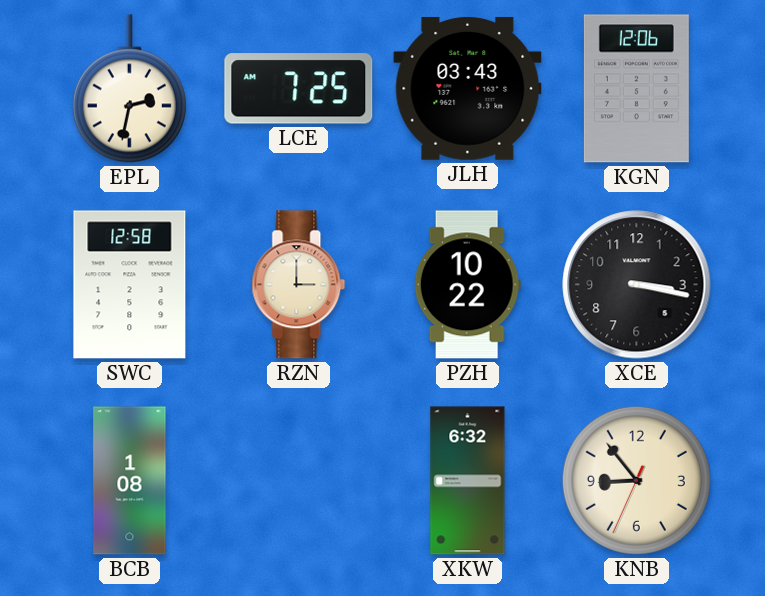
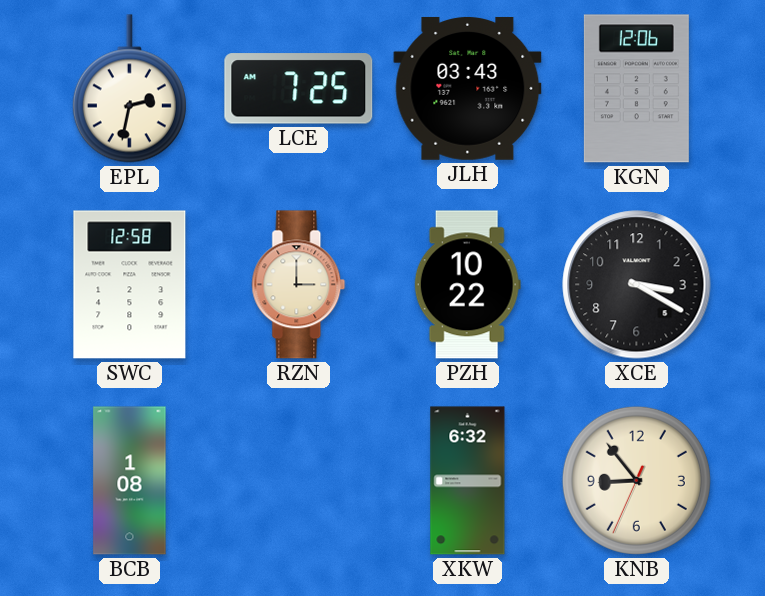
XCE: 3:17 -> 3:20 (637, 285)
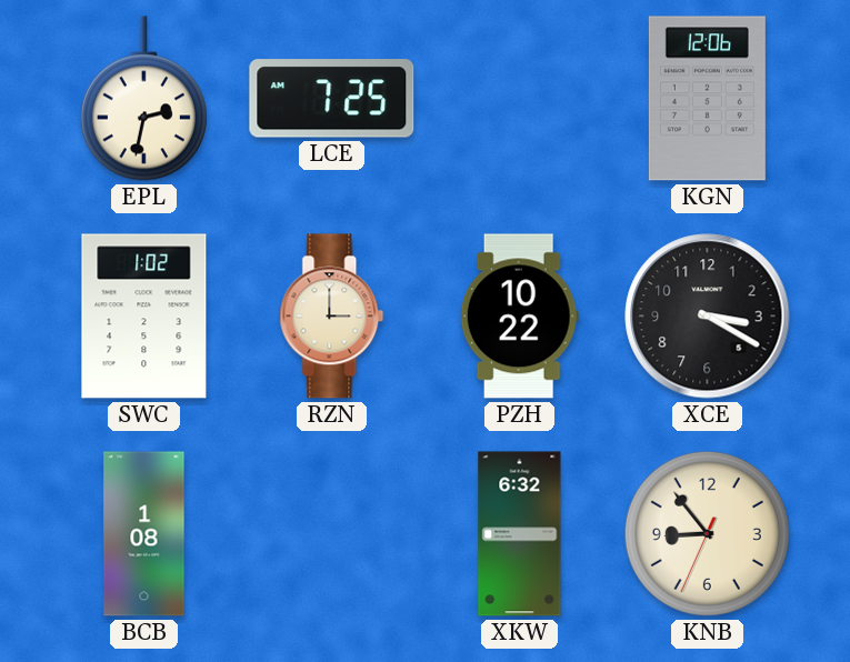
JLH: 03:43 -> none (468, 88)
SWC: 12:58 -> 1:02 (144, 317)
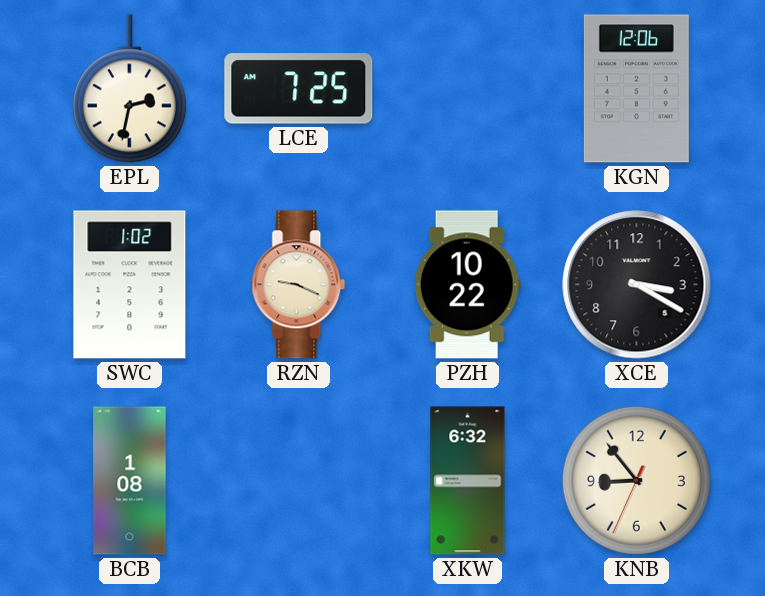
RZN: 3:00 -> 9:19 (299, 285)
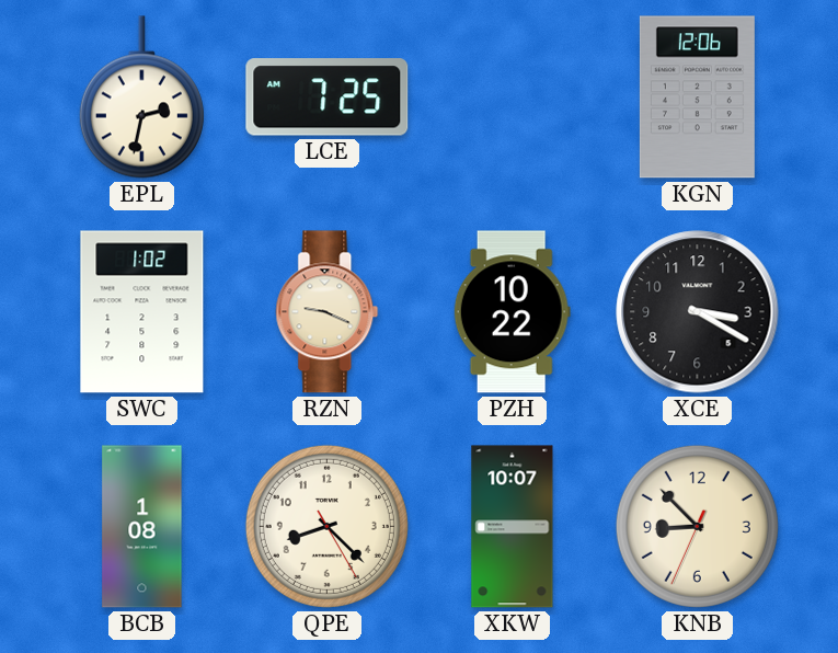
QPE: none -> 8:22 (326, 526)
XKW: 6:32 -> 10:07 (513, 527)
KNB: 8:53 -> 8:52 (697, 526)
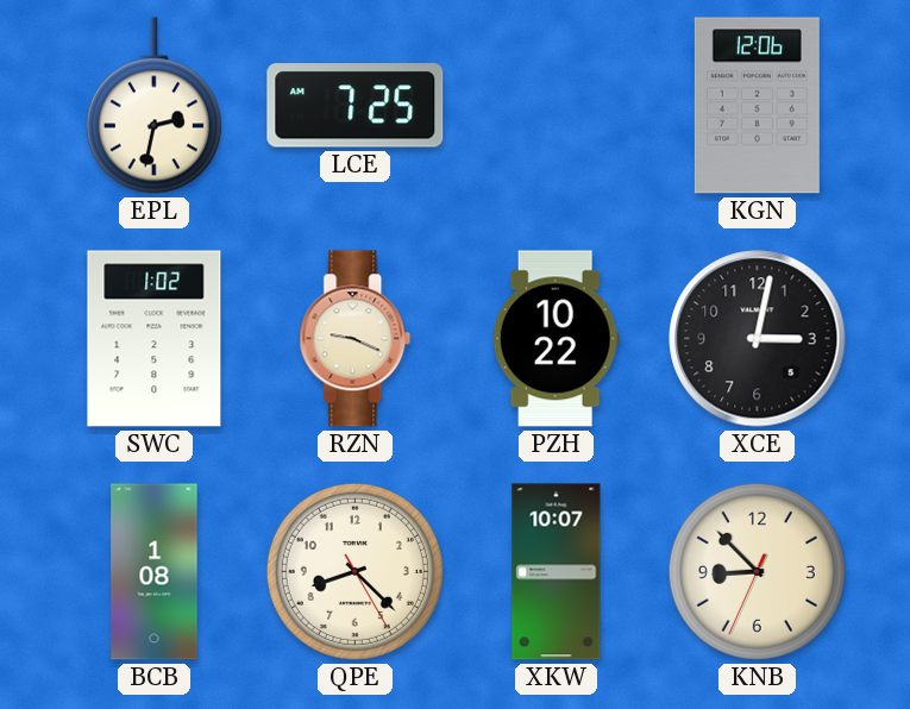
XCE: 3:20 -> 3:02 (758, 339)
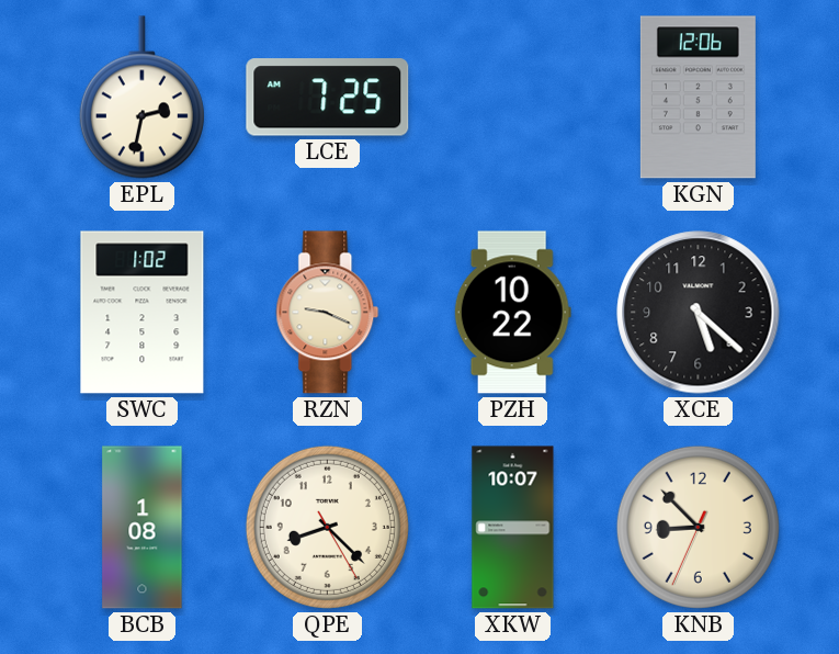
XCE: 3:02 -> 5:22 (699, 313)
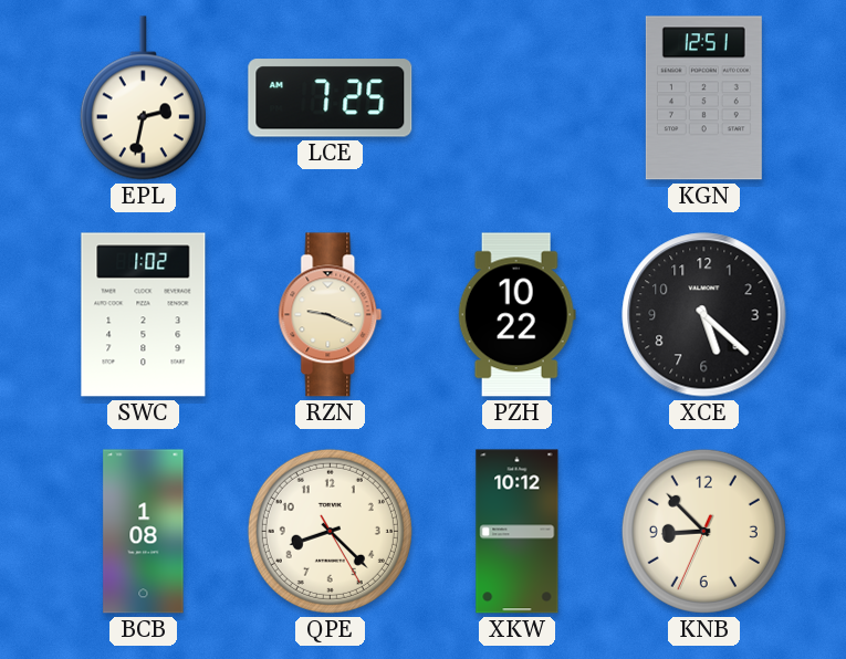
KGN: 12:06 -> 12:51 (703, 98)
XKW: 10:07 -> 10:12 (518, 532)
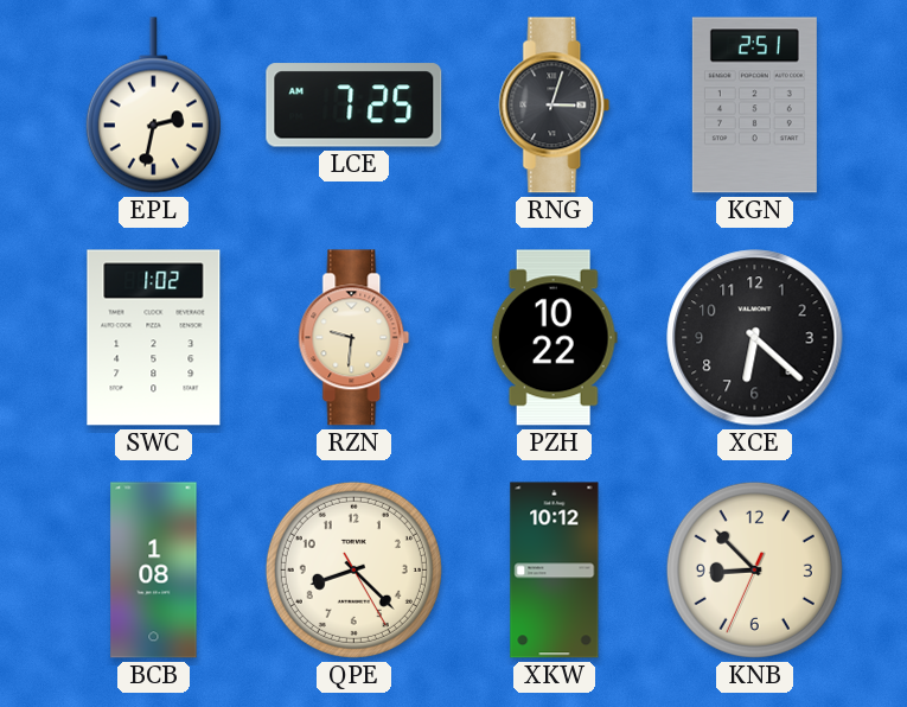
RNG: none -> 3:03 (555, 106)
KGN: 12:51 -> 2:51 (754, 106)
RZN: 9:19 -> 9:31 (355, 338)
XCE: 5:22 -> 6:22 (755, 338)
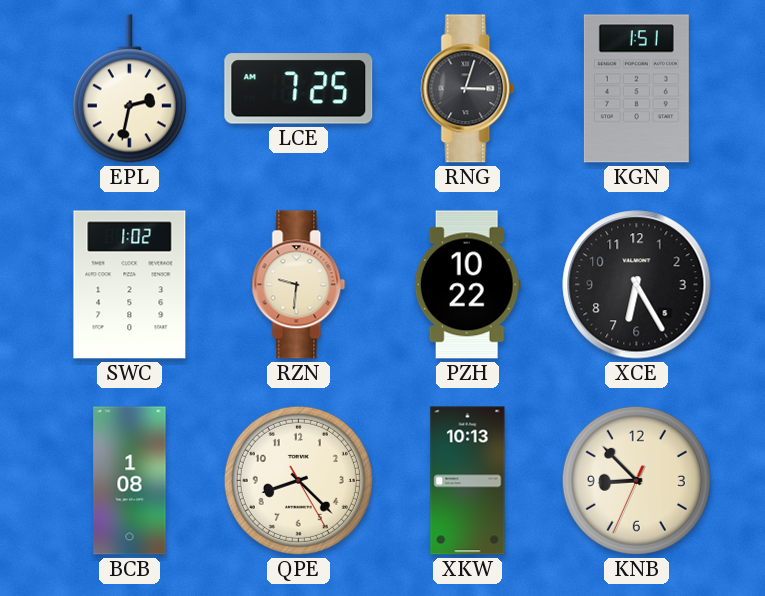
KGN: 2:51 -> 1:51 (636, 89)
XCE: 6:22 -> 6:25 (637, 285)
XKW: 10:12 -> 10:13 (468, 481)
